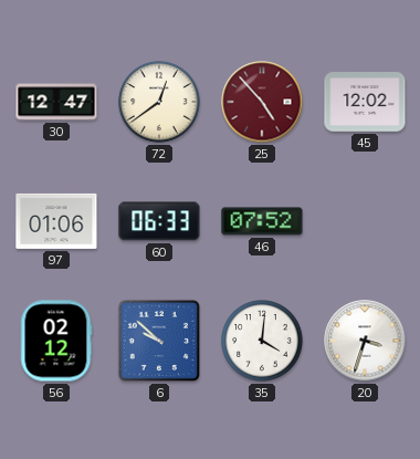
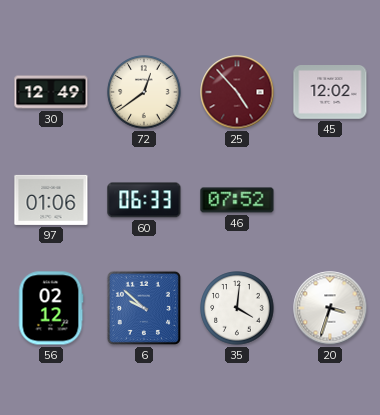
30: 12:47 -> 12:49 (51, 92)
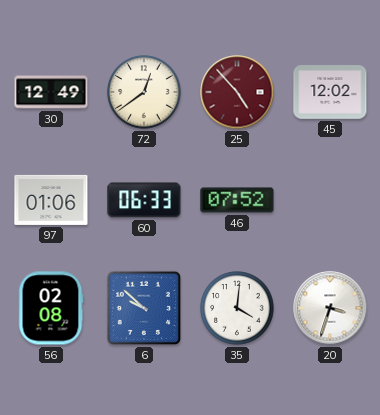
56: 02:12 -> 02:08 (51, 308)
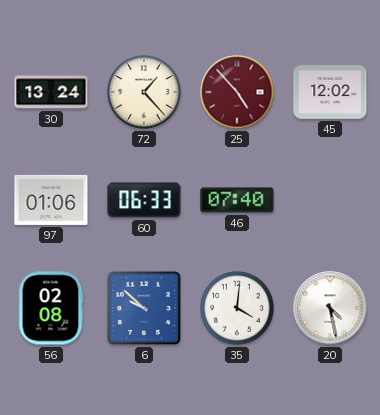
30: 12:49 -> 13:24 (51, 92)
72: 12:39 -> 1:23 (144, 92)
46: 07:52 -> 07:40 (237, 200)
20: 3:33 -> 4:28 (330, 308)
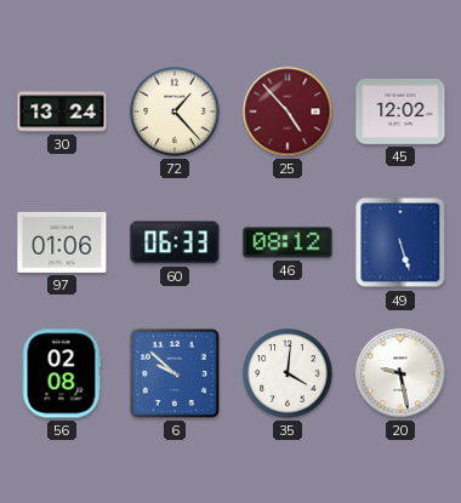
46: 07:40 -> 08:12 (288, 242)
49: none -> 5:27 (400, 242)
20: 4:28 -> 9:28 (400, 373)
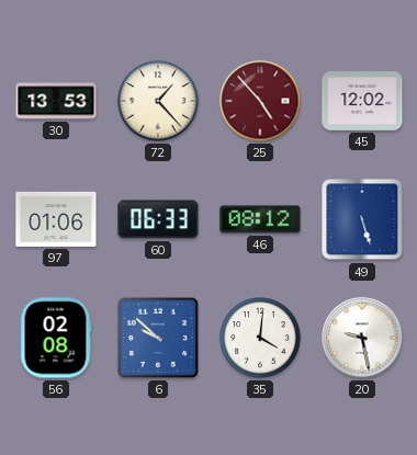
30: 13:24 -> 13:53 (56, 101)
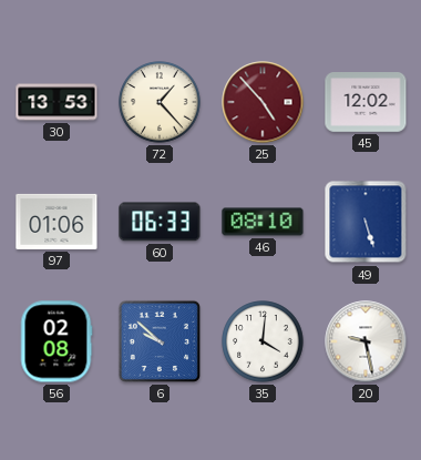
46: 08:12 -> 08:10 (263, 222)
